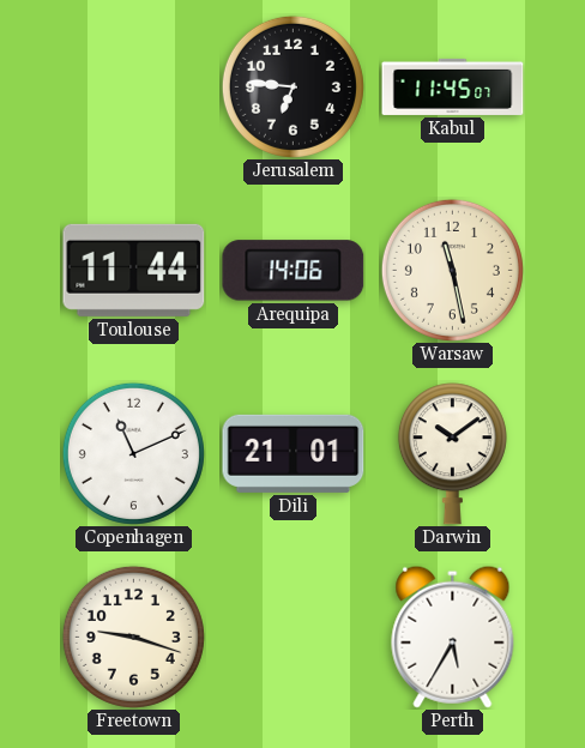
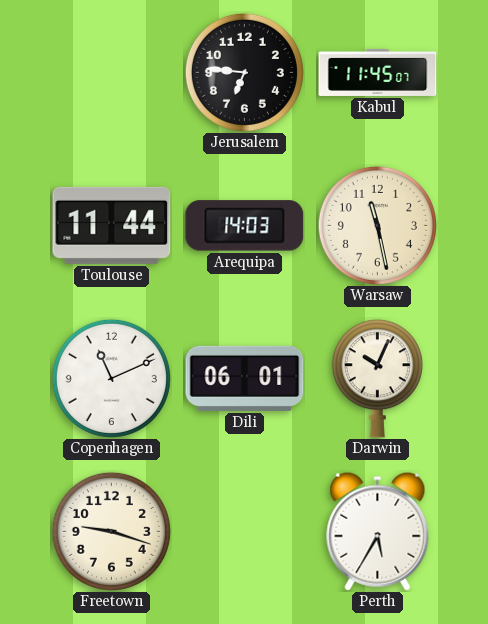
Arequipa: 14:06 -> 14:03 (245, 226)
Dili: 21:01 -> 06:01 (245, 378)
Darwin: 10:09 -> 10:04 (377, 379)
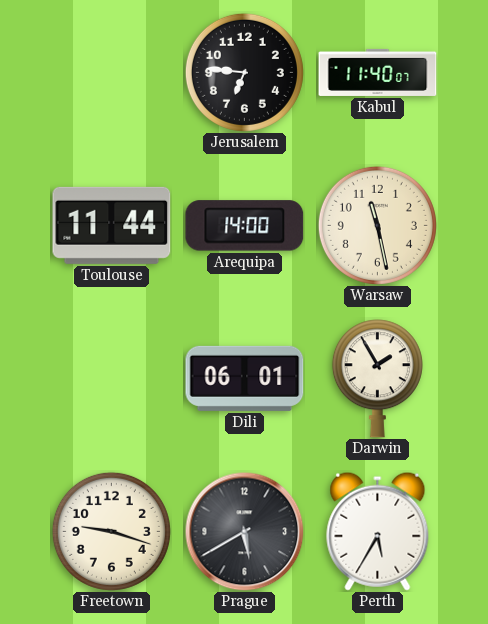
Kabul: 11:45 -> 11:40 (378, 72)
Arequipa: 14:03 -> 14:00 (245, 226)
Copenhagen: 11:11 -> none (111, 378)
Darwin: 10:04 -> 1:55 (377, 379)
Prague: none -> 5:40 (245, 532)
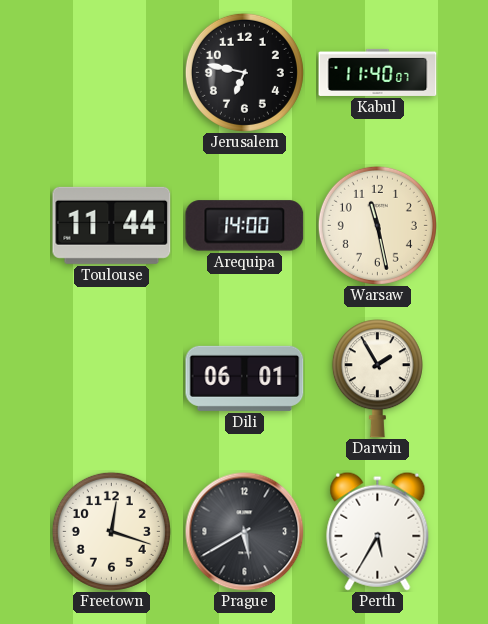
Jerusalem: 6:46 -> 6:47 (244, 72)
Freetown: 9:18 -> 12:18 (111, 531)
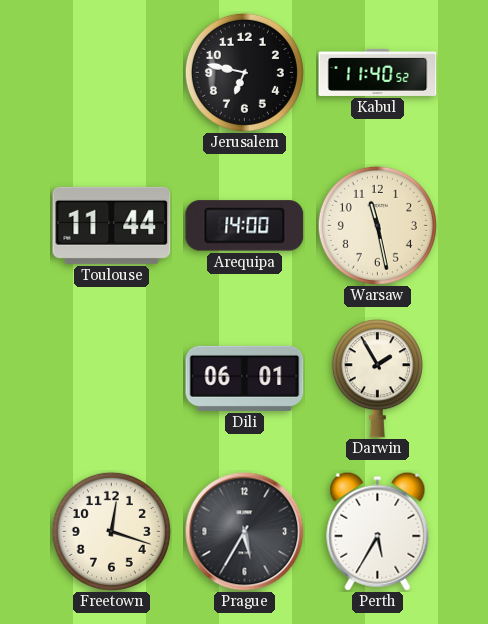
Kabul: 11:40:07 -> 11:40:52 (378, 72)
Prague: 5:40 -> 5:35 (245, 532)
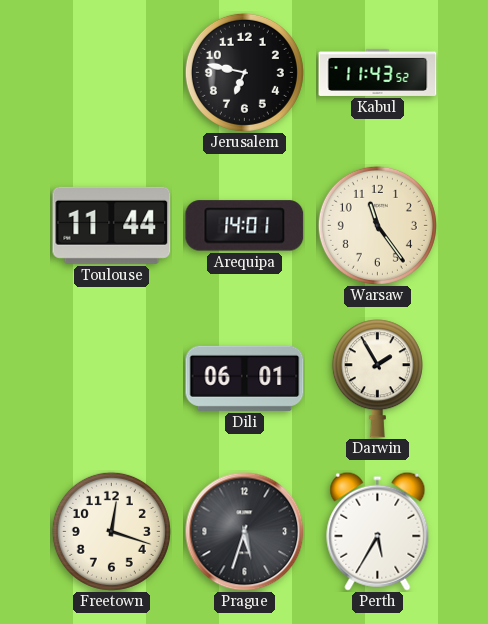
Kabul: 11:40 -> 11:43 (378, 72)
Arequipa: 14:00 -> 14:01 (245, 226)
Warsaw: 11:28 -> 11:24 (377, 225)
Prague: 5:35 -> 5:33 (245, 532)
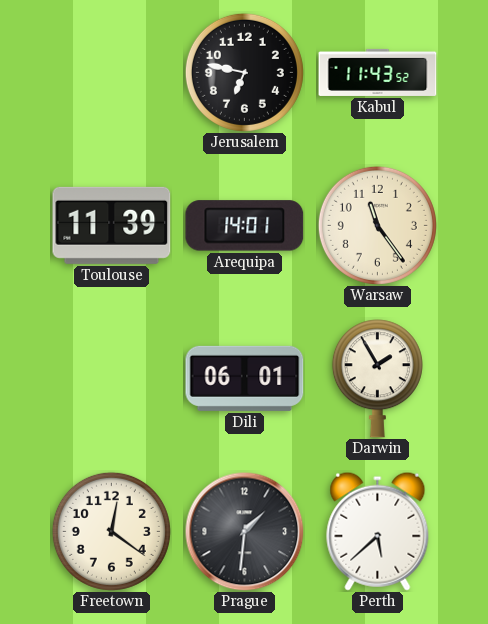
Toulouse: 11:44 -> 11:39 (112, 225)
Freetown: 12:18 -> 12:21 (111, 531)
Prague: 5:33 -> 1:31 (245, 532)
Perth: 5:35 -> 5:38 (378, 531)
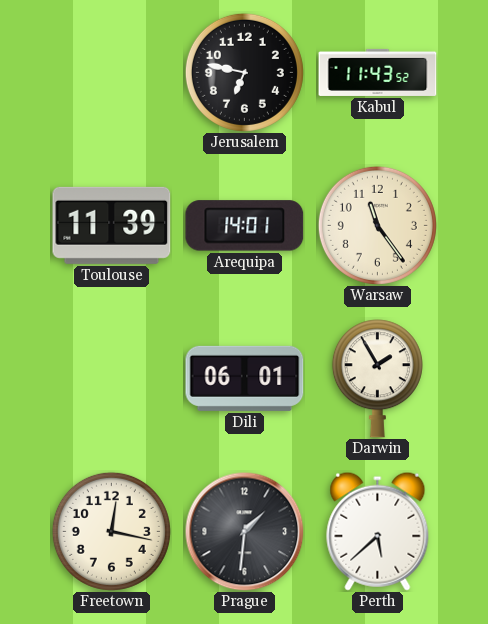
Freetown: 12:21 -> 12:17 (111, 531)
